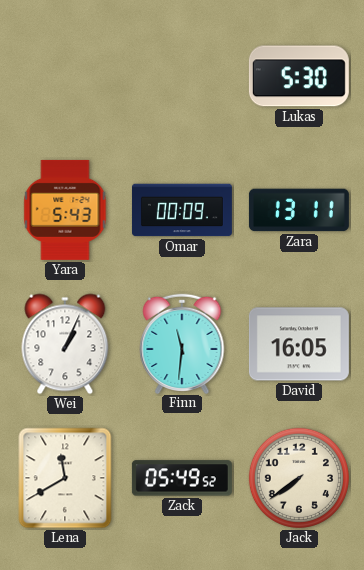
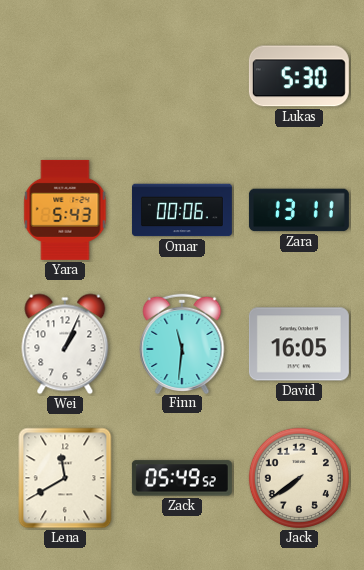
Omar: 00:09 -> 00:06 (182, 210)
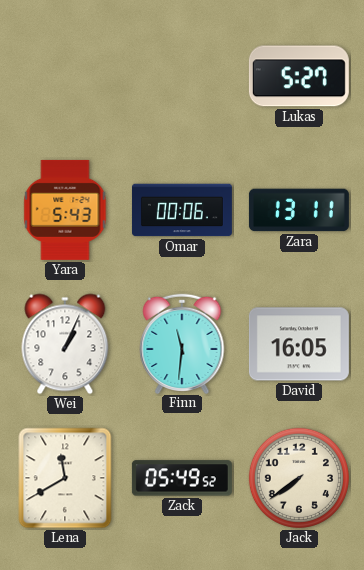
Lukas: 5:30 -> 5:27 (299, 76)
